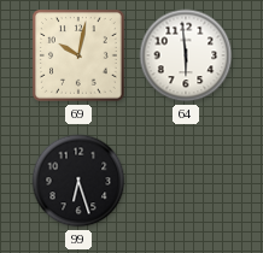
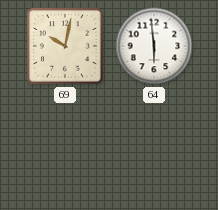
99: 6:27 -> none (78, 181)
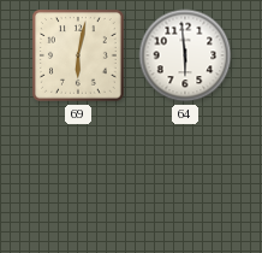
69: 10:02 -> 6:02 (79, 57)
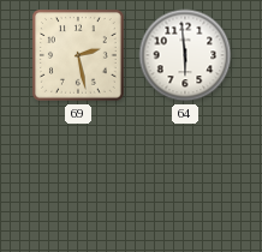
69: 6:02 -> 2:28 (79, 56)
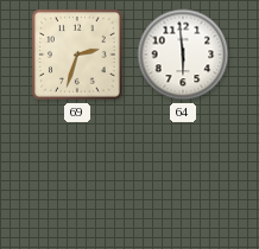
69: 2:28 -> 2:33 (78, 56)
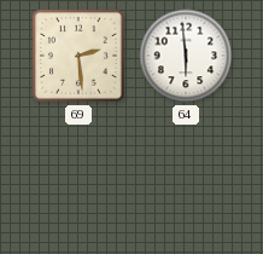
69: 2:33 -> 2:29 (80, 57)
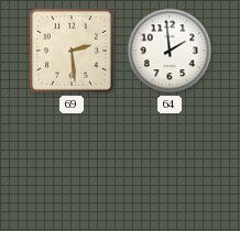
64: 5:59 -> 1:59 (170, 51)
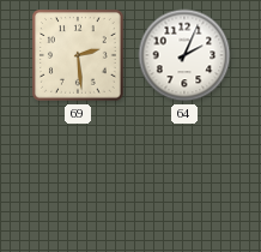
64: 1:59 -> 2:04 (184, 55)
